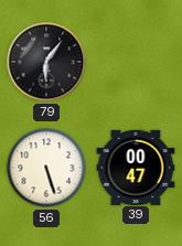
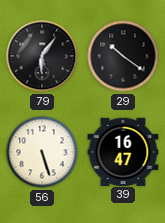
29: none -> 10:21 (123, 56)
39: 00:47 -> 16:47 (123, 151)
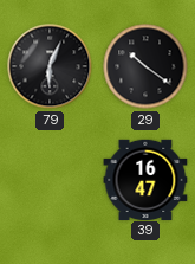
79: 6:06 -> 6:04 (50, 66)
56: 5:27 -> none (42, 152)
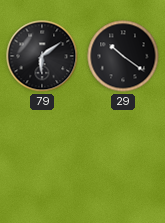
79: 6:04 -> 6:09 (42, 56)
39: 16:47 -> none (145, 179)
